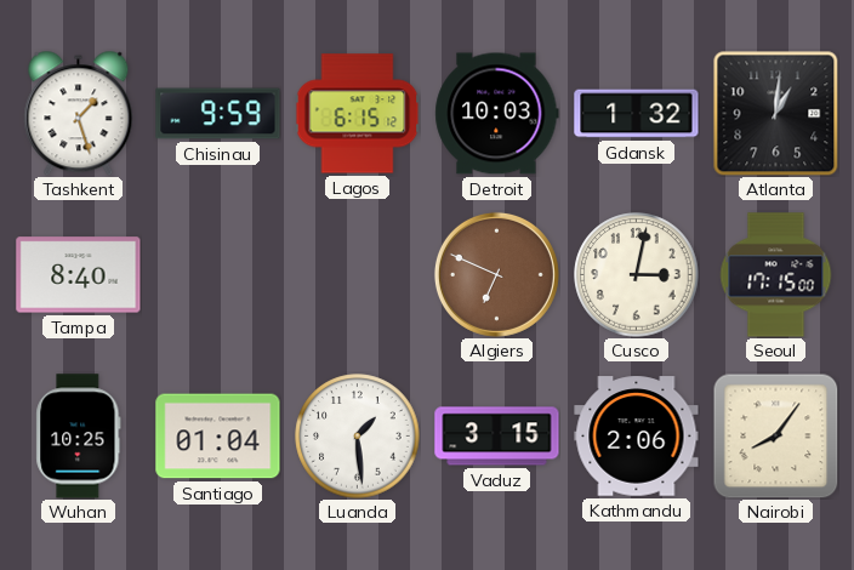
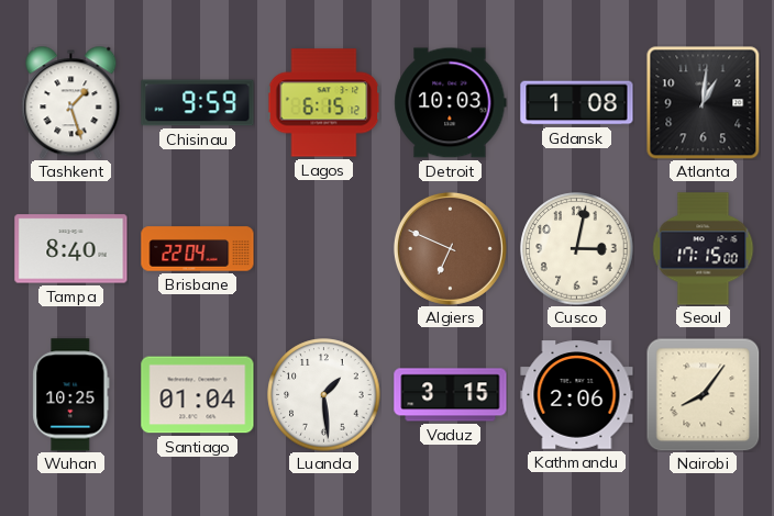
Gdansk: 1:32 -> 1:08 (577, 103)
Brisbane: none -> 22:04 (198, 249)
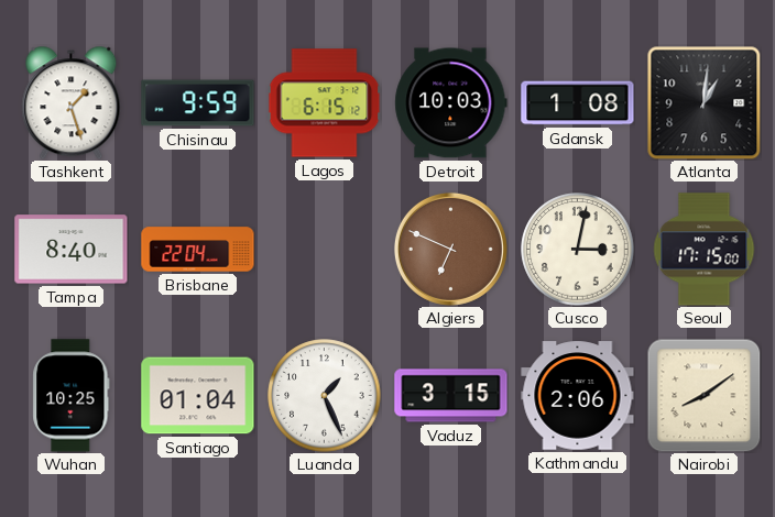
Luanda: 1:29 -> 1:26 (325, 396)
Nairobi: 8:06 -> 8:09 (703, 395)
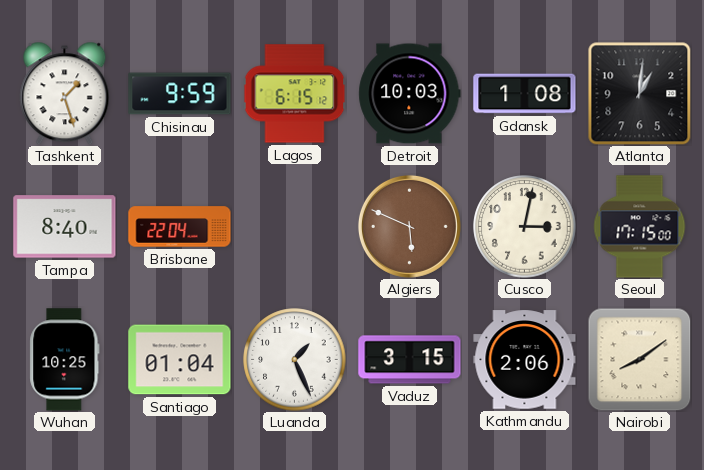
Algiers: 6:49 -> 5:49 (409, 226)
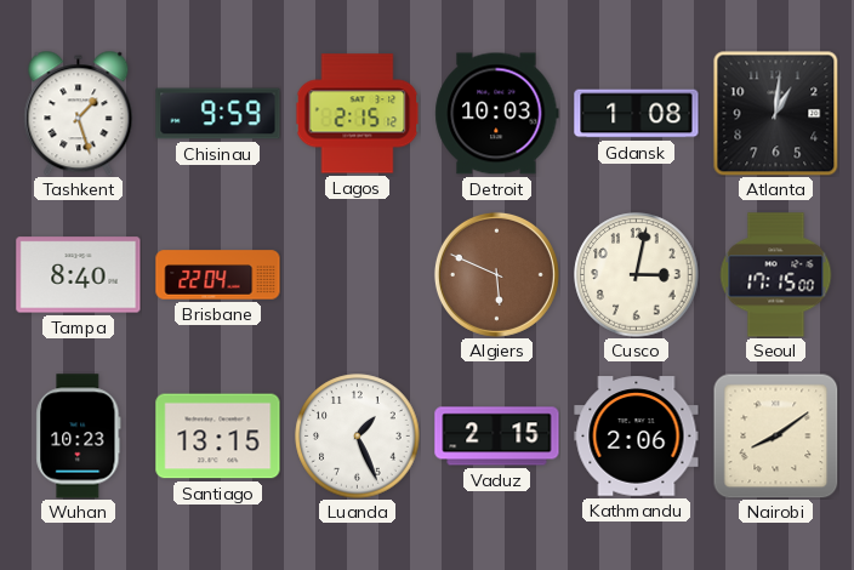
Lagos: 6:15 -> 2:15 (357, 114)
Wuhan: 10:25 -> 10:23 (79, 437)
Santiago: 01:04 -> 13:15 (218, 437)
Vaduz: 3:15 -> 2:15 (497, 437)
